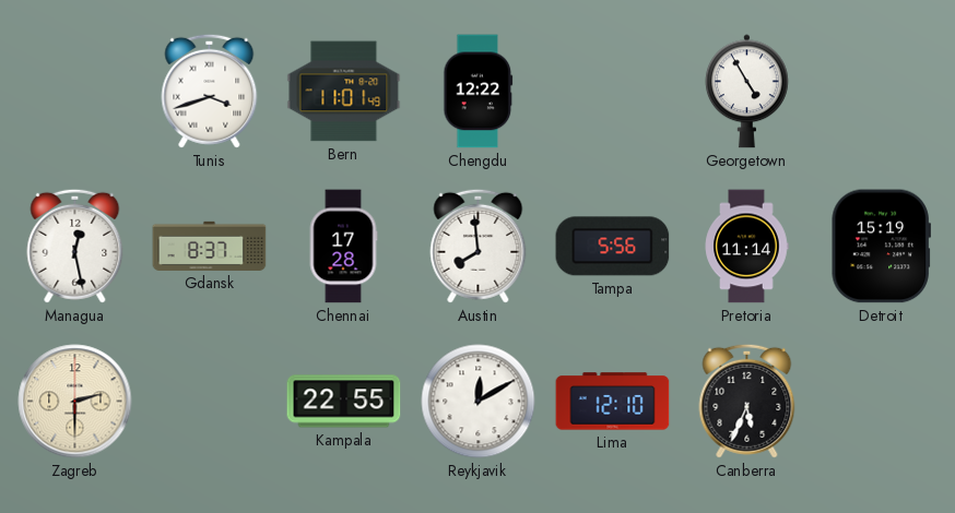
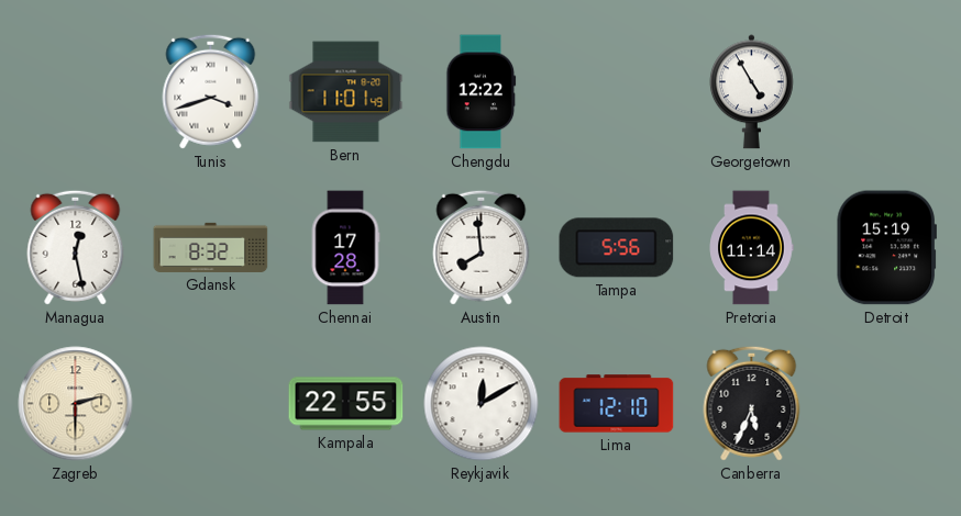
Gdansk: 8:37 -> 8:32 (211, 247)
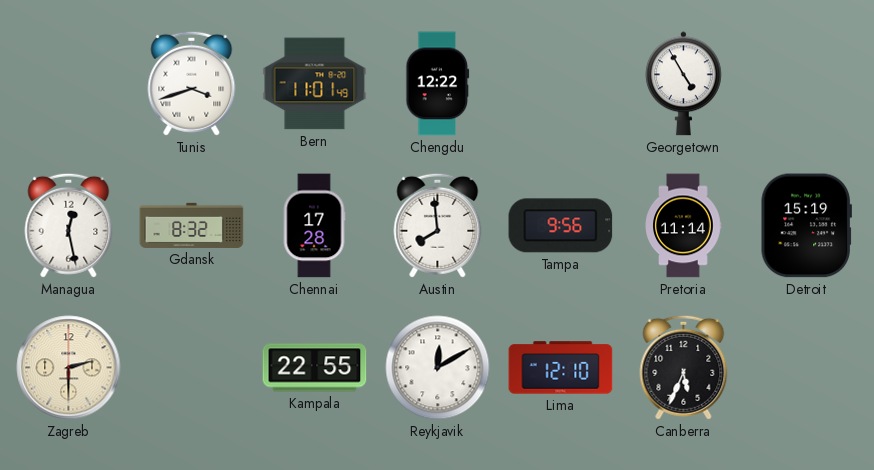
Tampa: 5:56 -> 9:56 (561, 226)
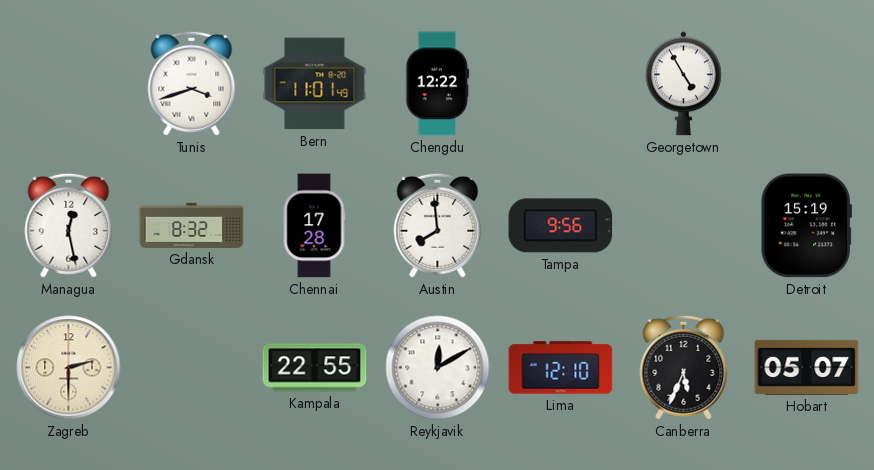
Pretoria: 11:14 -> none (683, 226)
Hobart: none -> 05:07 (807, 367)
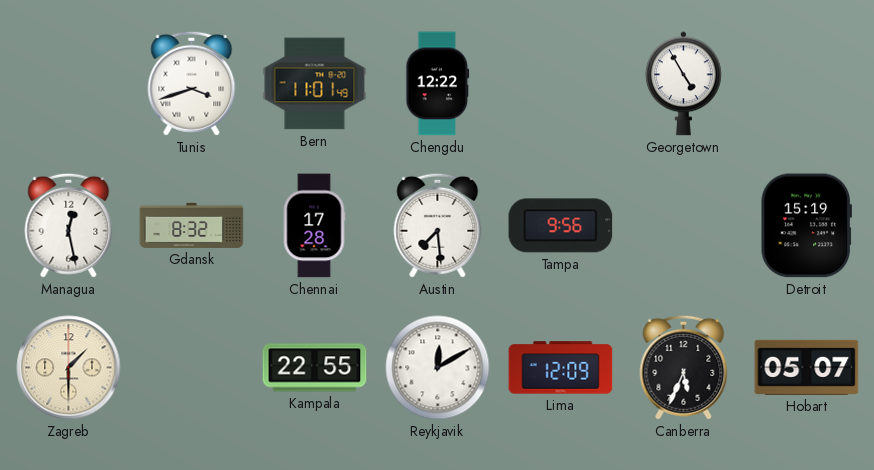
Austin: 7:59 -> 7:29 (438, 225)
Zagreb: 2:30 -> 1:30 (69, 368)
Lima: 12:10 -> 12:09 (561, 368)
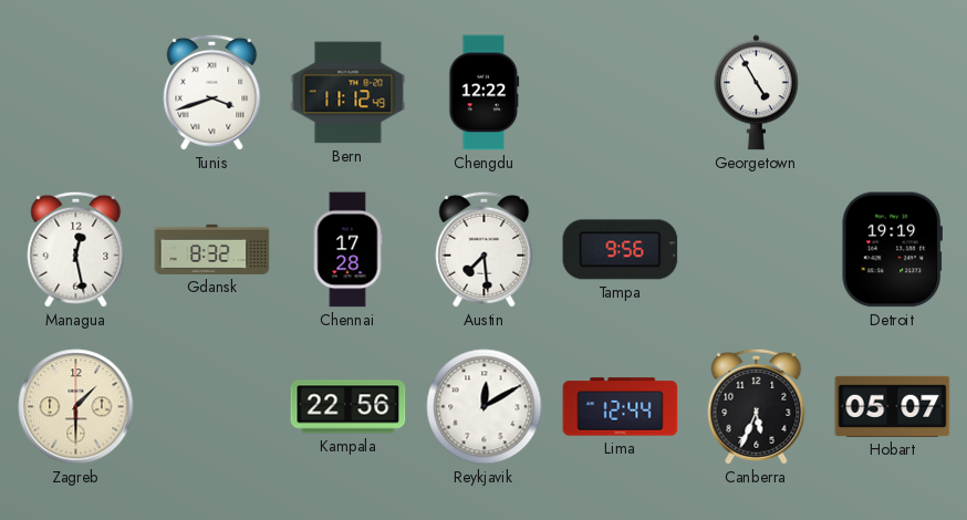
Bern: 11:01 -> 11:12 (349, 93)
Detroit: 15:19 -> 19:19 (892, 250)
Kampala: 22:55 -> 22:56 (349, 407)
Lima: 12:09 -> 12:44 (621, 407)
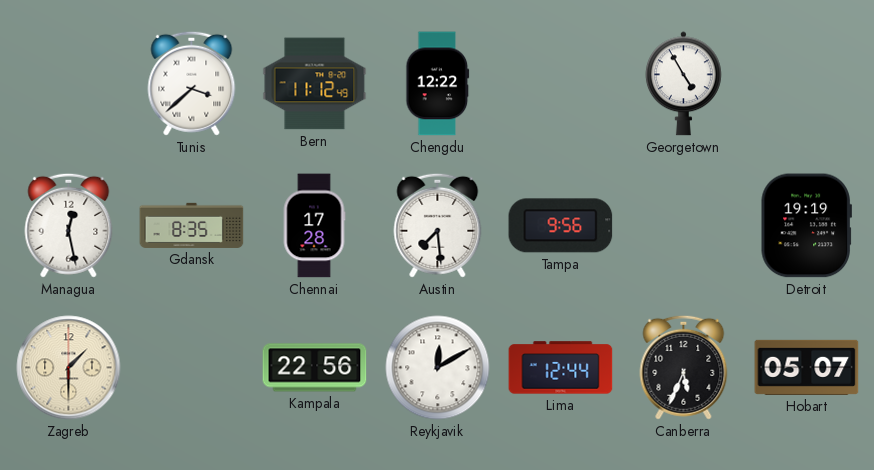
Tunis: 3:42 -> 3:38 (192, 83)
Gdansk: 8:32 -> 8:35 (192, 225)
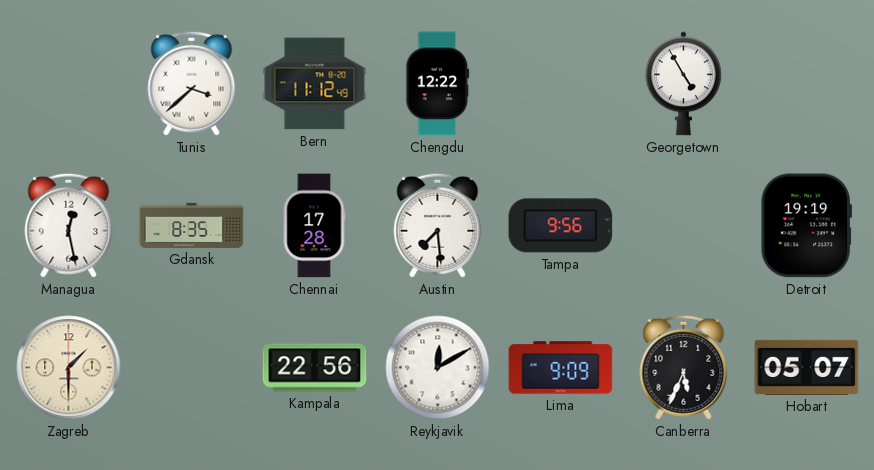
Lima: 12:44 -> 9:09 (561, 368)
